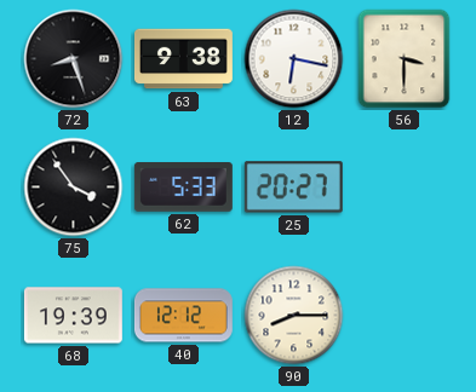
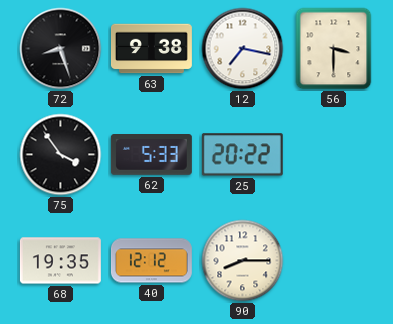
12: 6:17 -> 7:17 (243, 49)
25: 20:27 -> 20:22 (242, 155)
68: 19:39 -> 19:35 (60, 261)
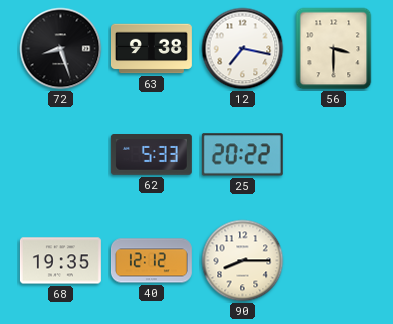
75: 3:54 -> none (61, 155)
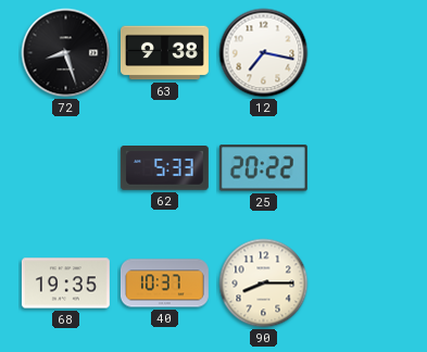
56: 3:30 -> none (334, 49)
40: 12:12 -> 10:37 (164, 284)
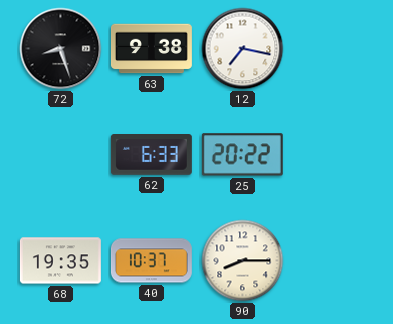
62: 5:33 -> 6:33 (151, 155)
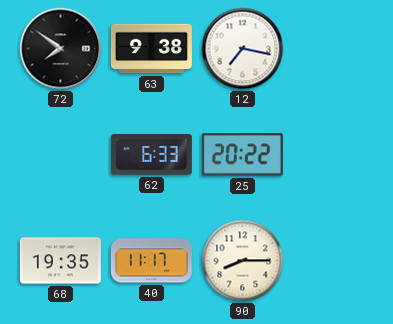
72: 8:27 -> 7:51 (61, 49)
40: 10:37 -> 11:17 (151, 261)
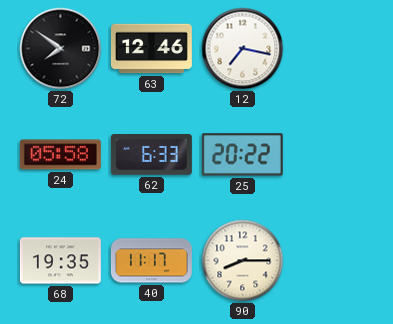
63: 9:38 -> 12:46 (151, 49)
24: none -> 05:58 (60, 155)
